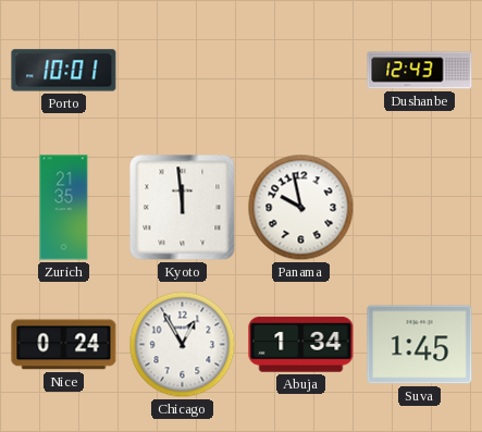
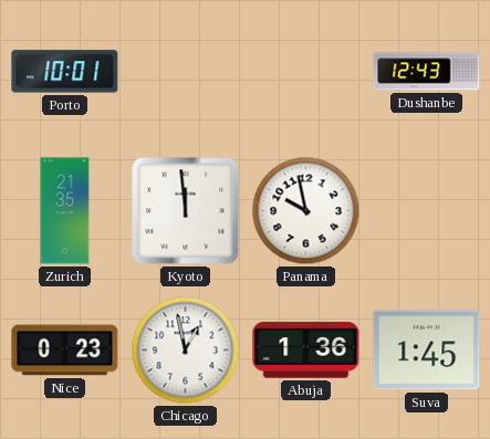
Nice: 0:24 -> 0:23 (65, 351)
Chicago: 12:55 -> 12:58 (186, 351)
Abuja: 1:34 -> 1:36 (306, 351)
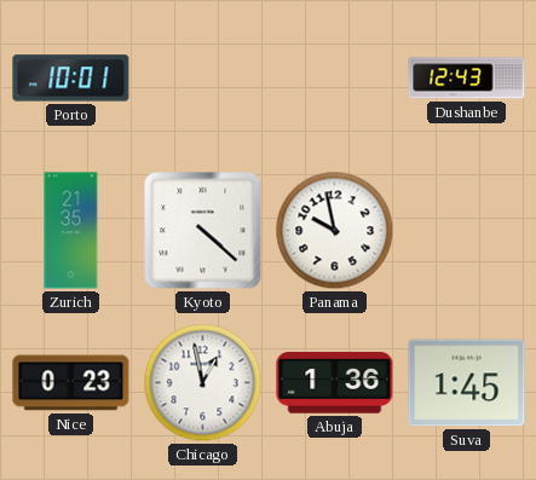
Kyoto: 11:59 -> 4:22 (203, 231)
